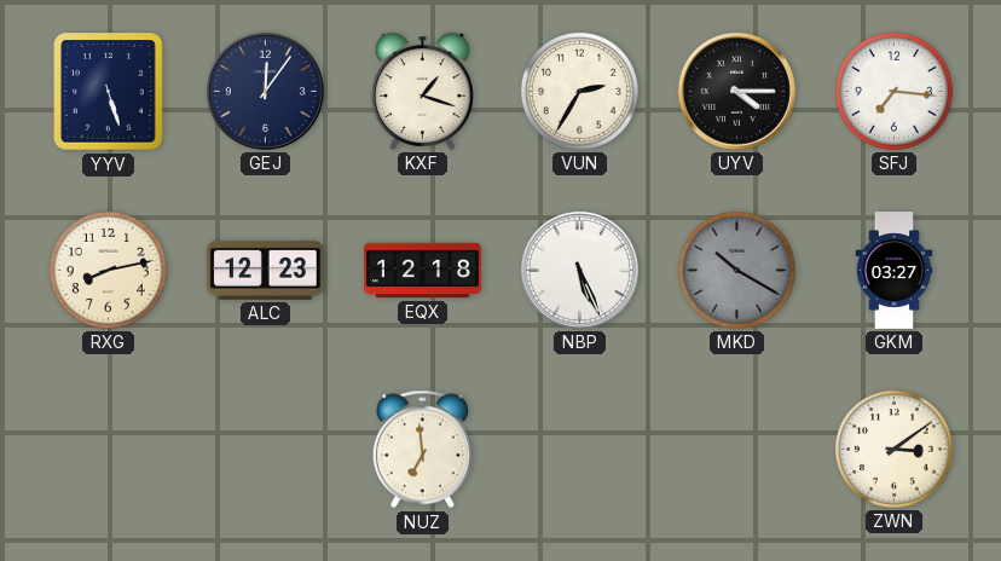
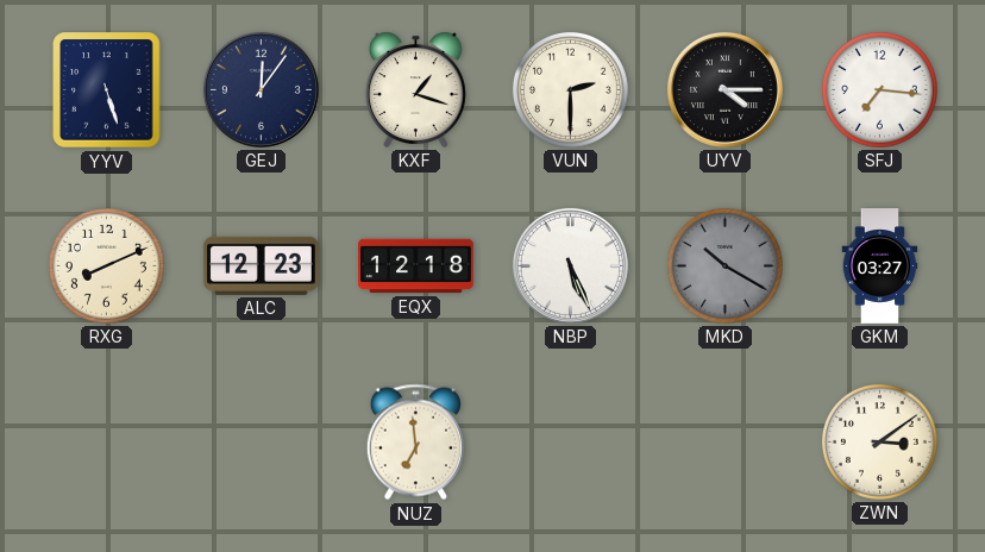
VUN: 2:35 -> 2:30 (570, 89)
RXG: 8:13 -> 8:11 (106, 265)
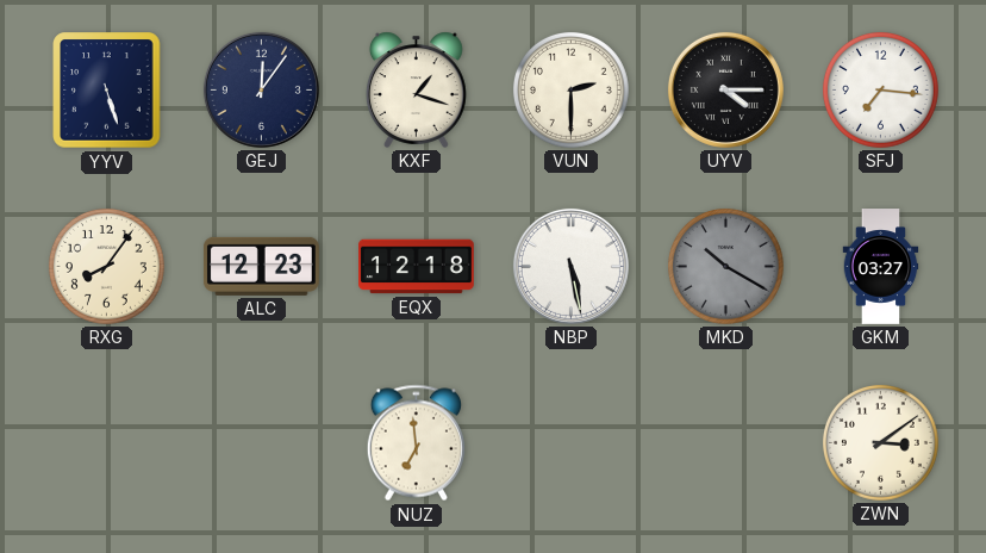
RXG: 8:11 -> 8:06 (106, 266)
NBP: 5:26 -> 5:28 (570, 266)
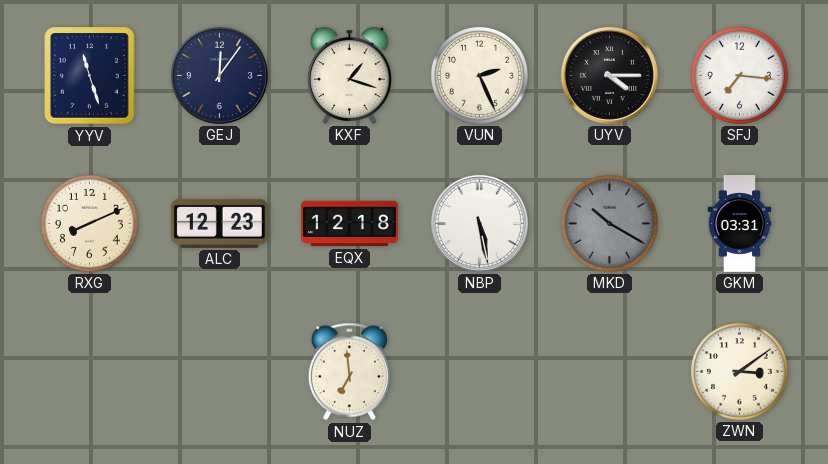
YYV: 5:27 -> 11:27 (90, 76)
VUN: 2:30 -> 2:26 (479, 75)
RXG: 8:06 -> 8:11 (89, 223)
GKM: 03:27 -> 03:31 (740, 224)
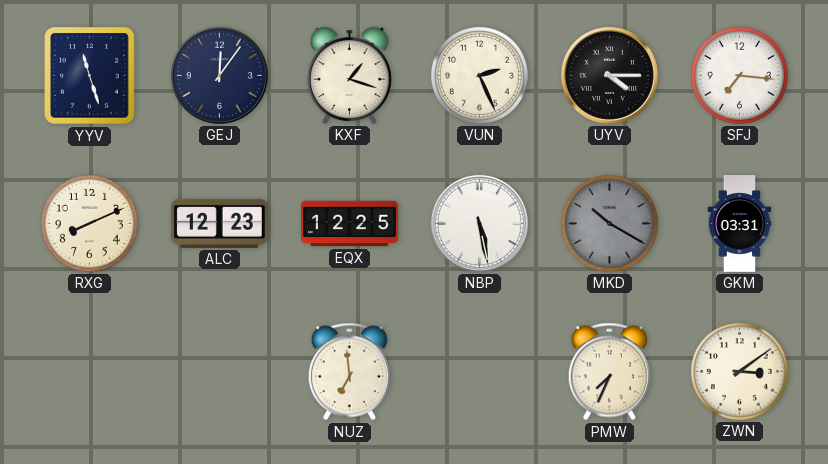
EQX: 12:18 -> 12:25 (350, 224)
PMW: none -> 7:34 (609, 372)
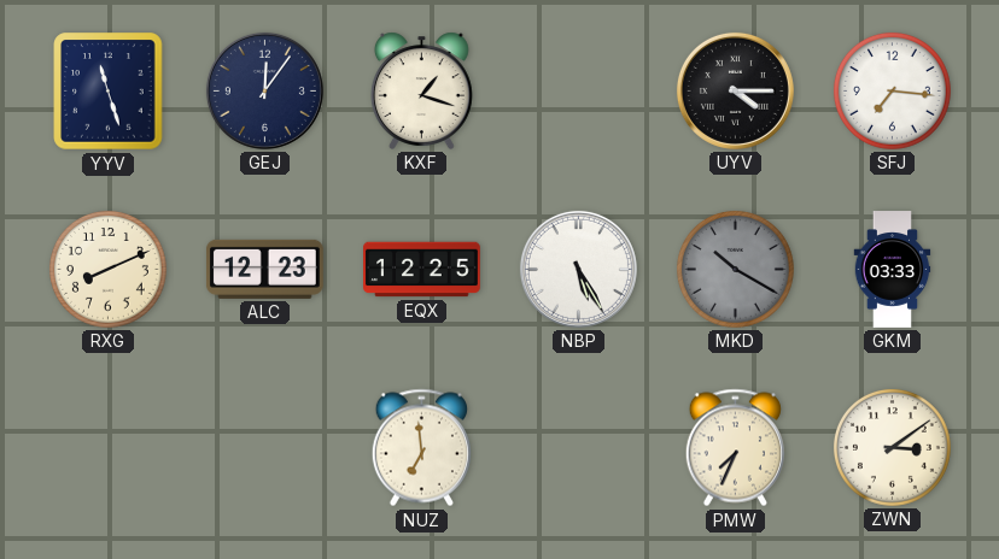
VUN: 2:26 -> none (479, 75)
NBP: 5:28 -> 5:25 (578, 269)
GKM: 03:31 -> 03:33 (893, 270)
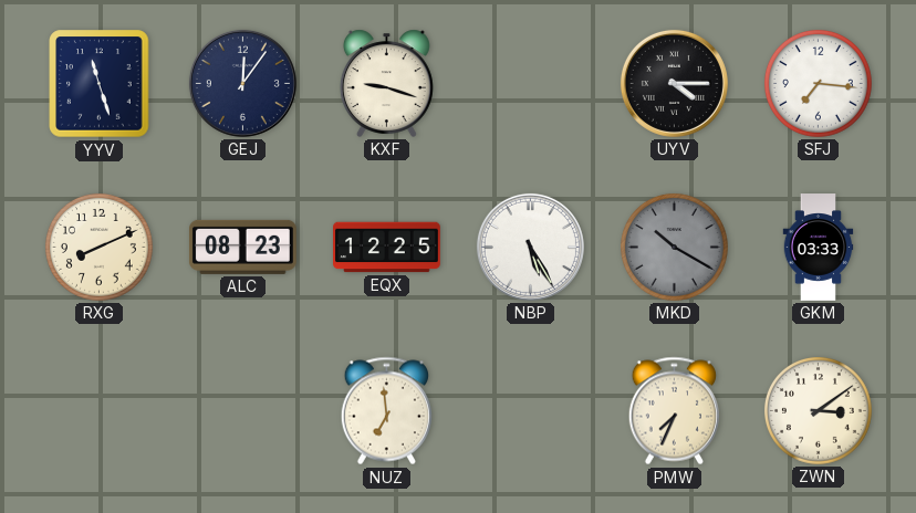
KXF: 1:18 -> 9:18 (386, 83)
ALC: 12:23 -> 08:23 (242, 247)
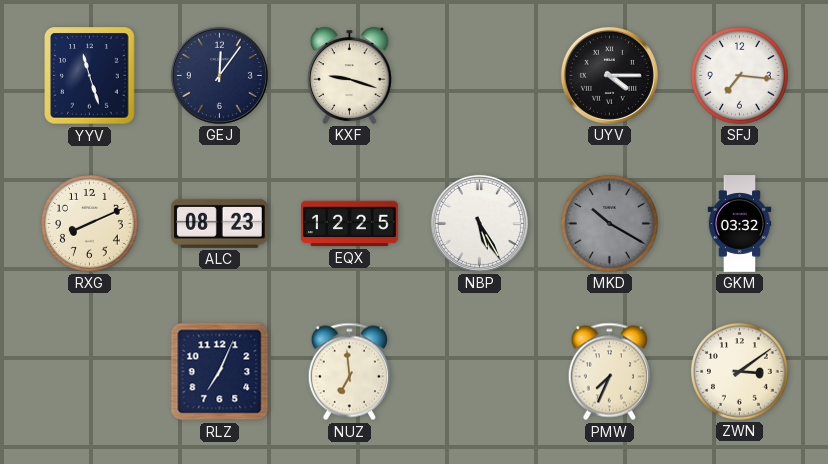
GKM: 03:33 -> 03:32 (740, 224)
RLZ: none -> 7:04 (220, 372)
